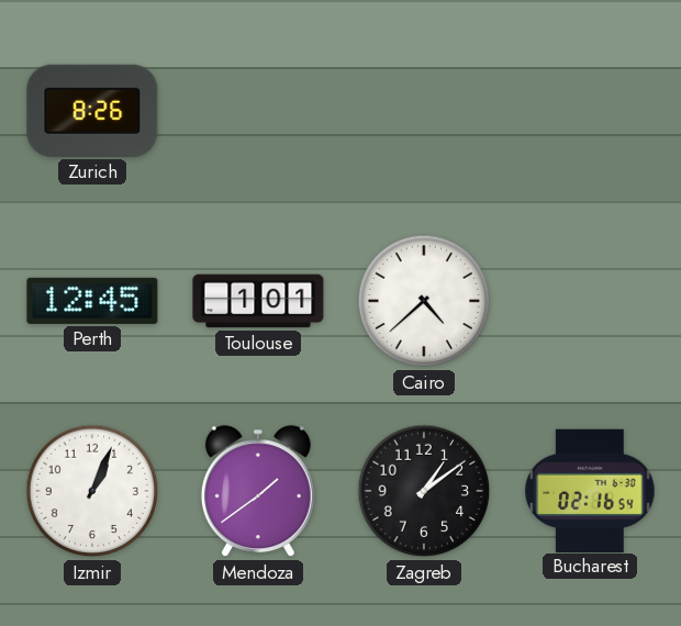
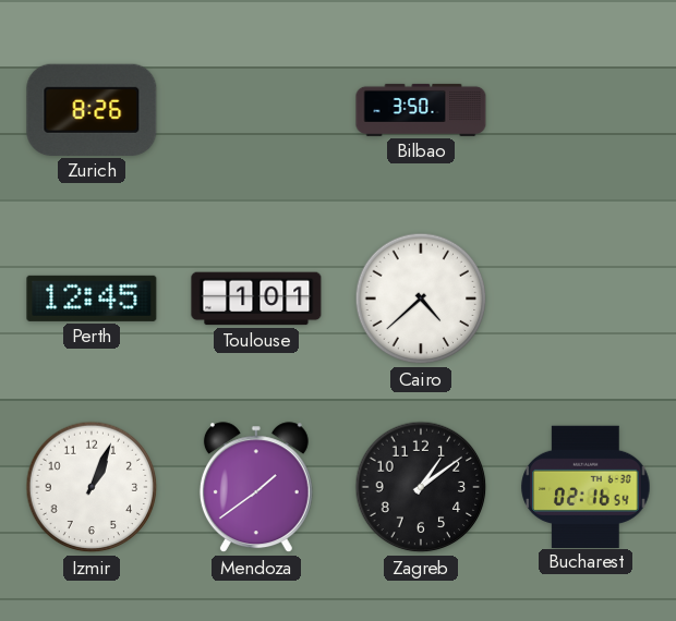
Bilbao: none -> 3:50 (421, 110)
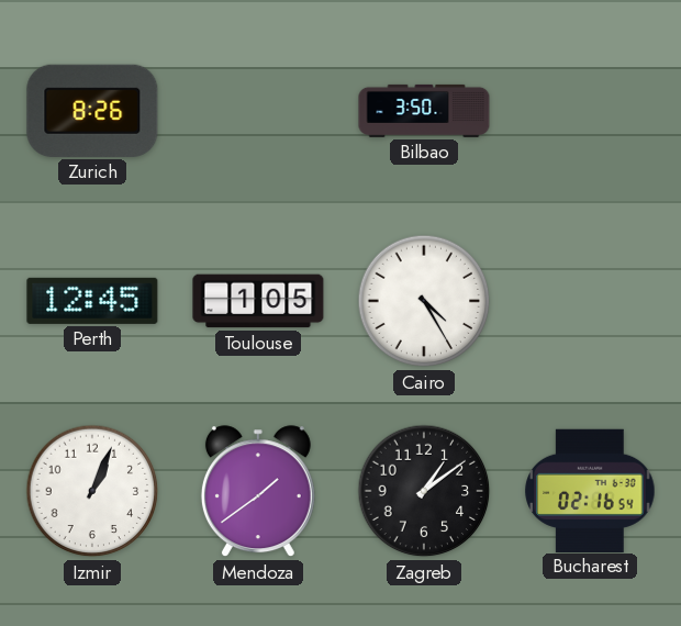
Toulouse: 1:01 -> 1:05 (258, 301)
Cairo: 4:38 -> 4:25 (424, 301)
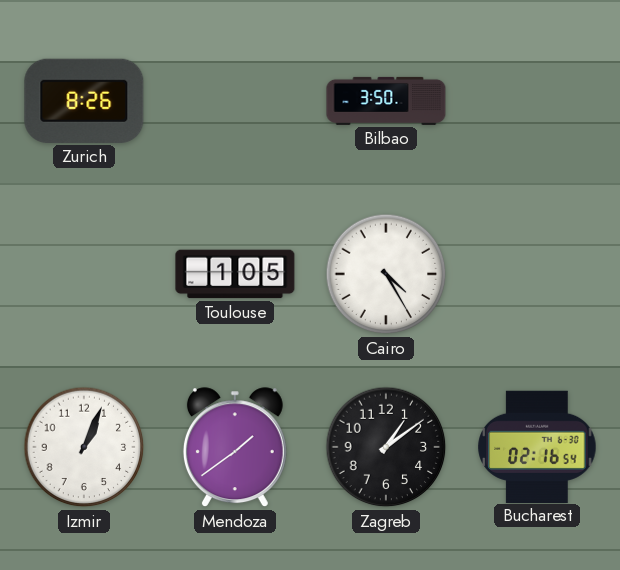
Perth: 12:45 -> none (92, 301)
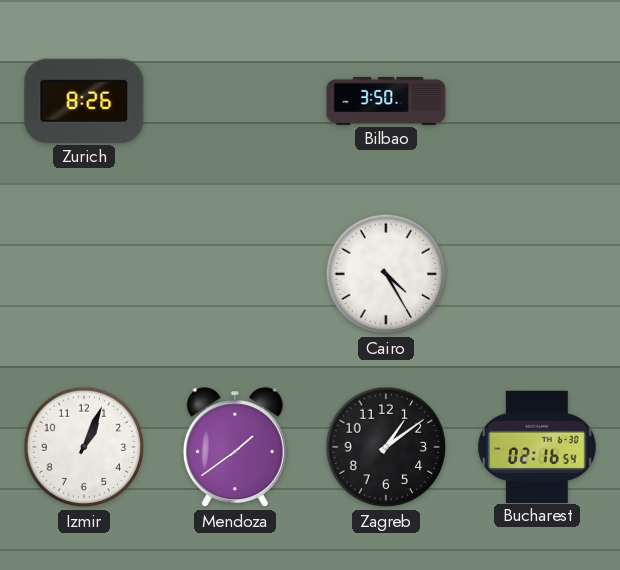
Toulouse: 1:05 -> none (235, 274)
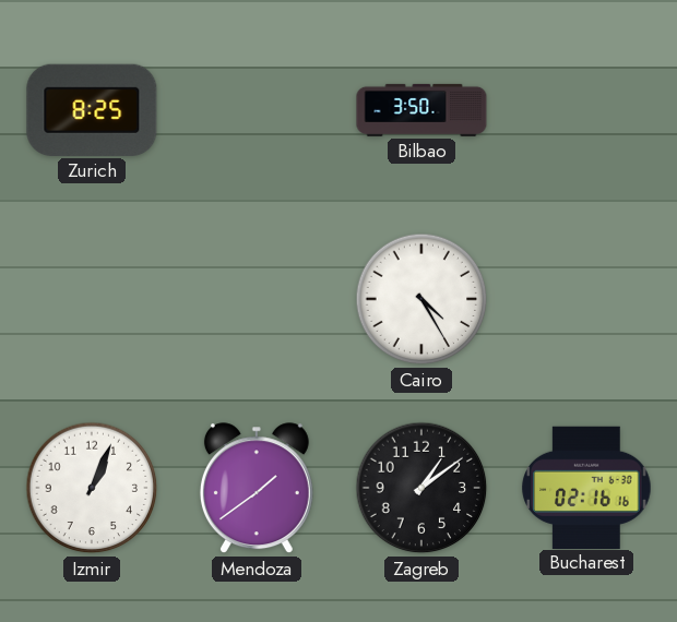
Zurich: 8:26 -> 8:25 (92, 110)
Bucharest: 02:16:54 -> 02:16:16 (586, 487)
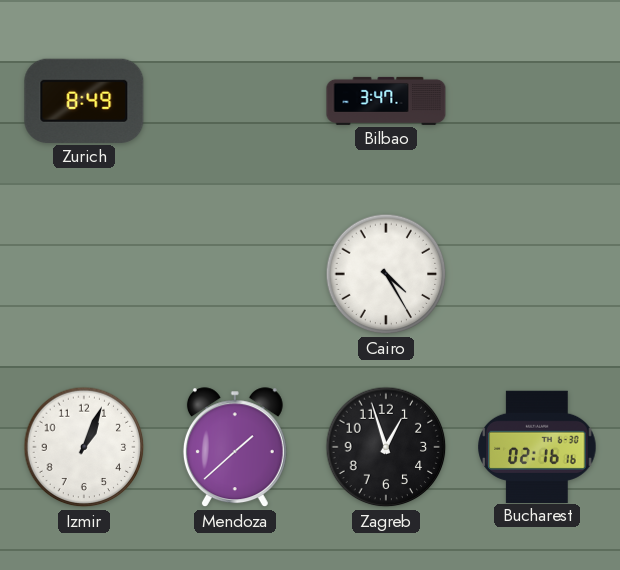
Zurich: 8:25 -> 8:49 (84, 101)
Bilbao: 3:50 -> 3:47 (386, 101)
Mendoza: 1:39 -> 1:38 (235, 448)
Zagreb: 1:09 -> 12:57 (386, 447)
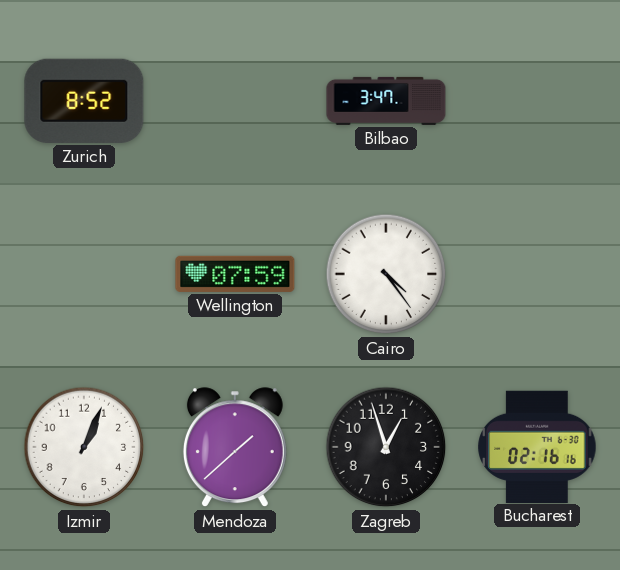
Zurich: 8:49 -> 8:52 (84, 101)
Wellington: none -> 07:59 (235, 274)
Cairo: 4:25 -> 4:24 (386, 274)
